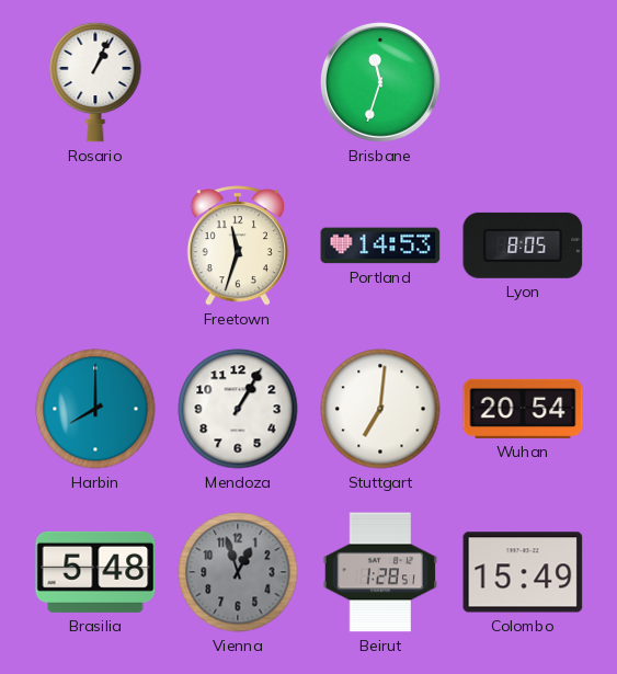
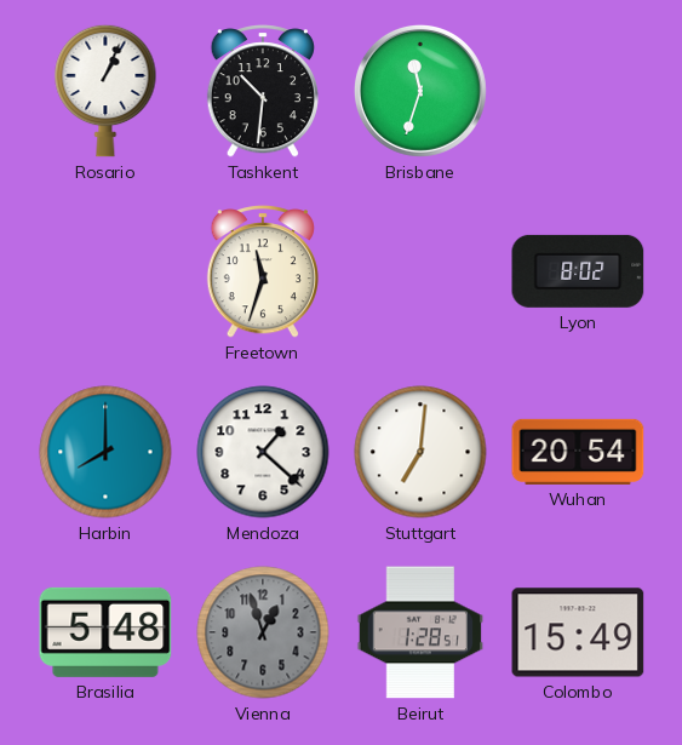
Tashkent: none -> 10:31 (263, 91)
Portland: 14:53 -> none (380, 245)
Lyon: 8:05 -> 8:02 (578, 271)
Mendoza: 1:05 -> 1:22 (263, 452)
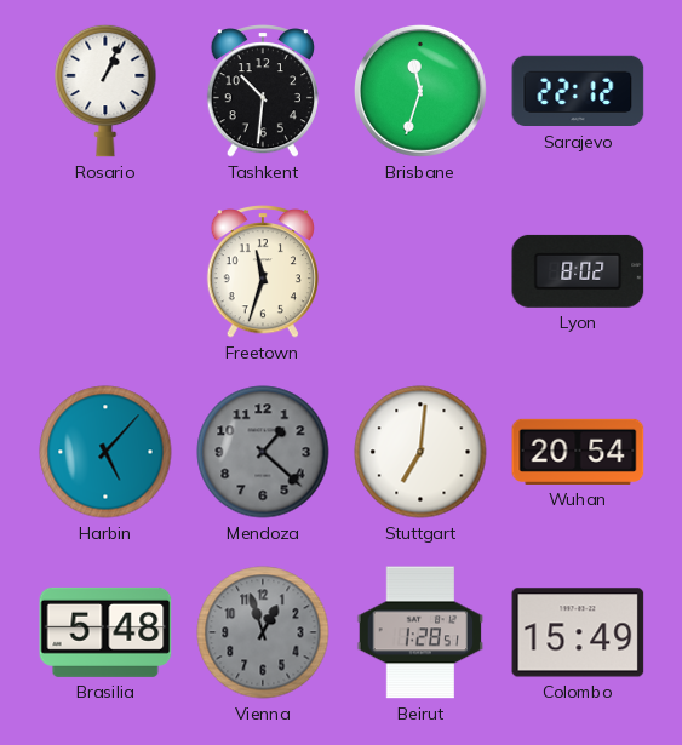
Sarajevo: none -> 22:12 (578, 91)
Harbin: 8:00 -> 5:07 (105, 452)
Mendoza dial: white -> grey (263, 452)
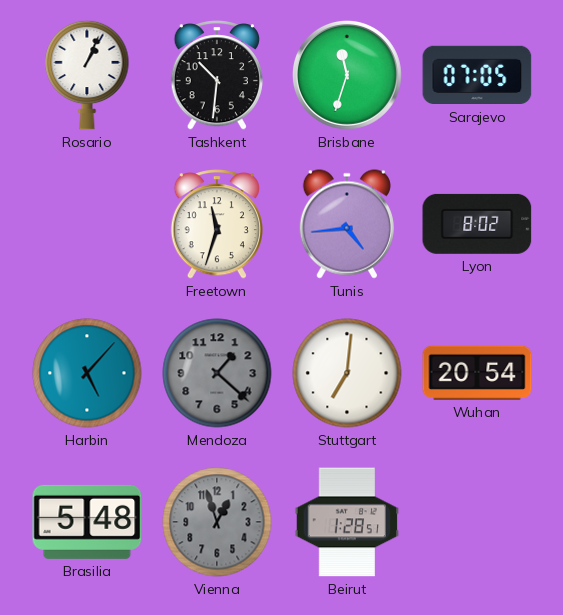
Sarajevo: 22:12 -> 07:05 (477, 75)
Tunis: none -> 4:44 (347, 224)
Colombo: 15:49 -> none (578, 632)
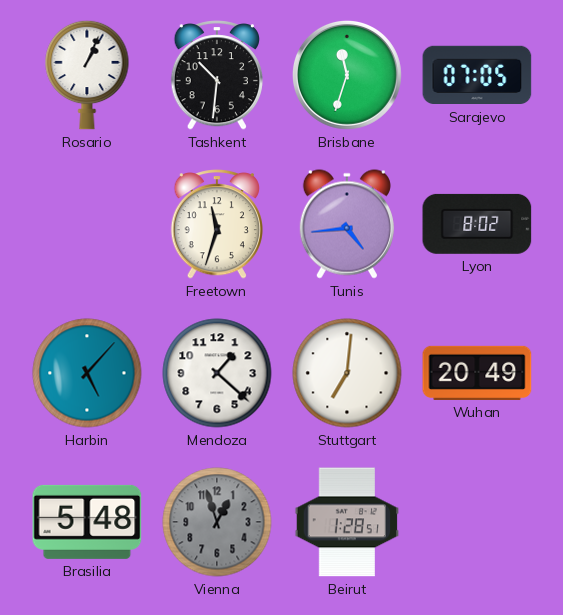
Mendoza dial: grey -> white (217, 373)
Wuhan: 20:54 -> 20:49 (477, 373)
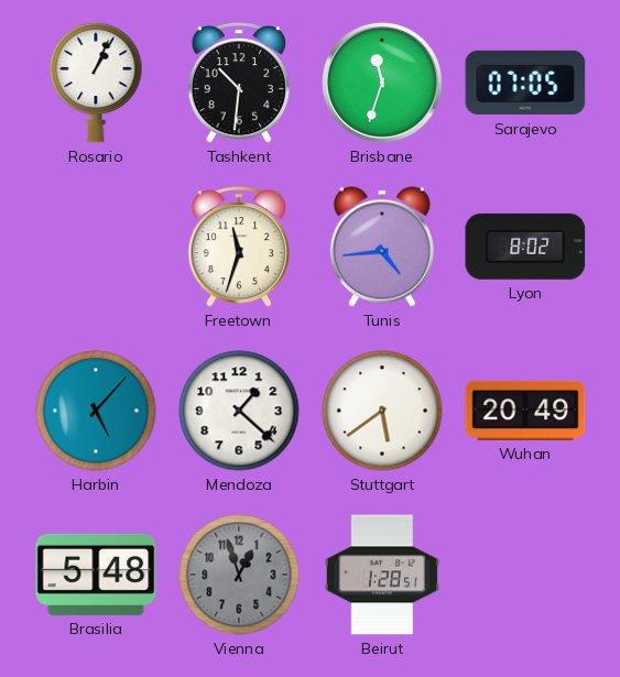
Stuttgart: 7:01 -> 5:39 (382, 411)
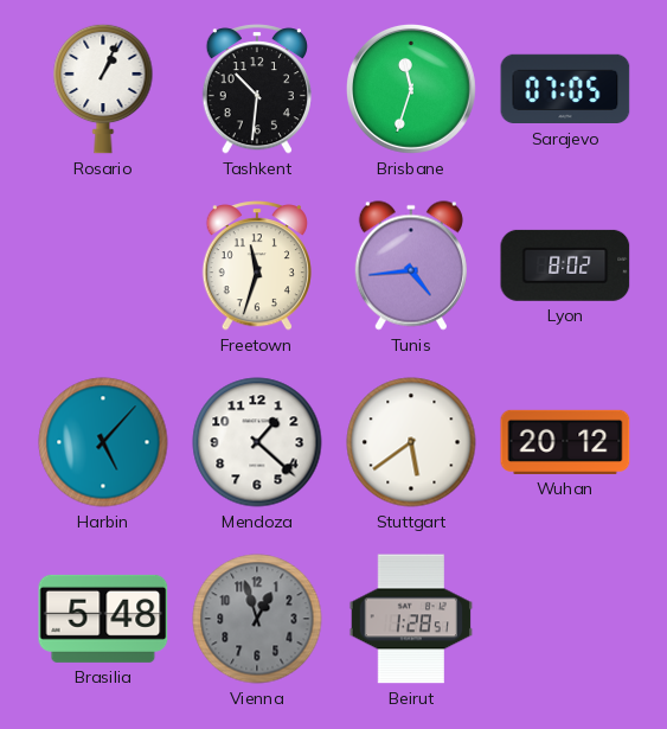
Wuhan: 20:49 -> 20:12 (565, 442)
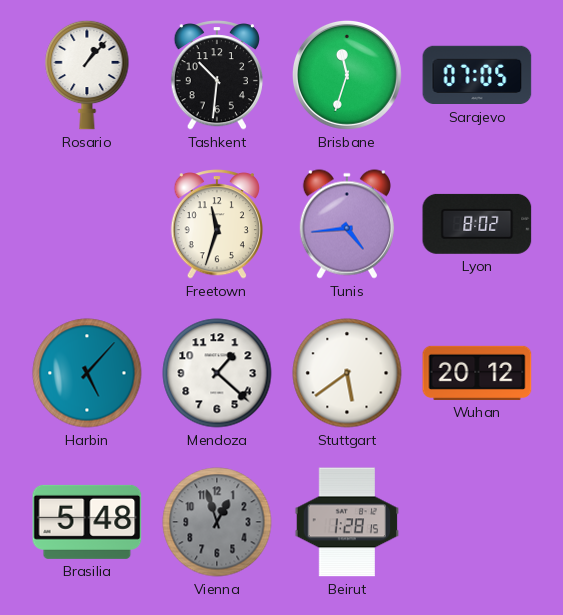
Rosario: 1:04 -> 1:07 (87, 75)
Beirut: 1:28:51 -> 1:28:15 (347, 522)
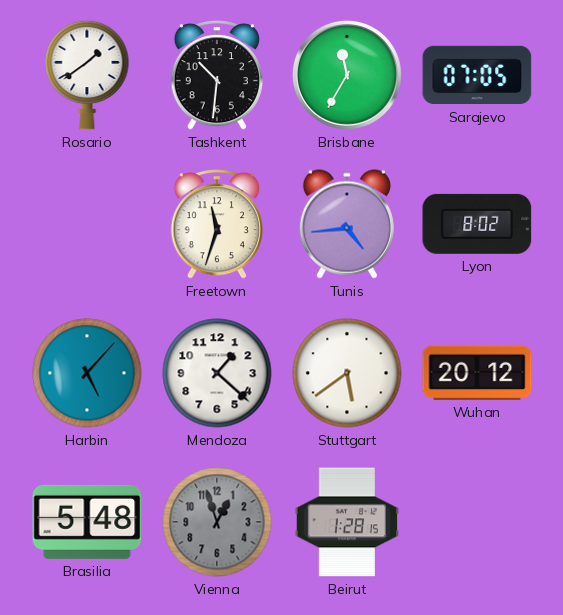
Rosario: 1:07 -> 1:39 (87, 75)
Brisbane: 11:33 -> 11:35 (347, 75)
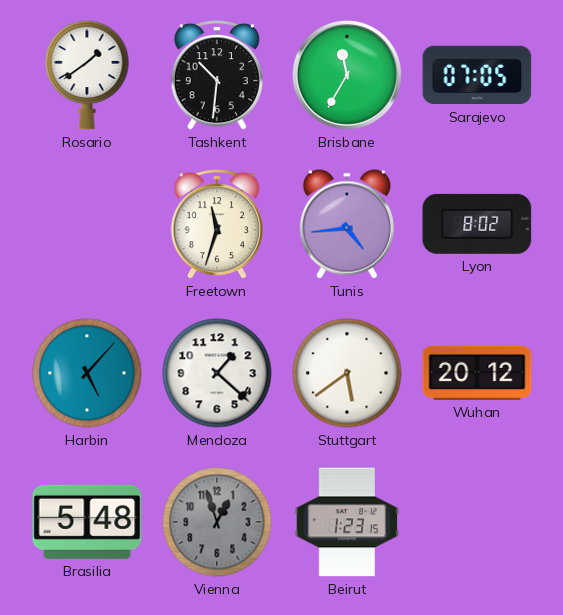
Beirut: 1:28 -> 1:23 (347, 522)
